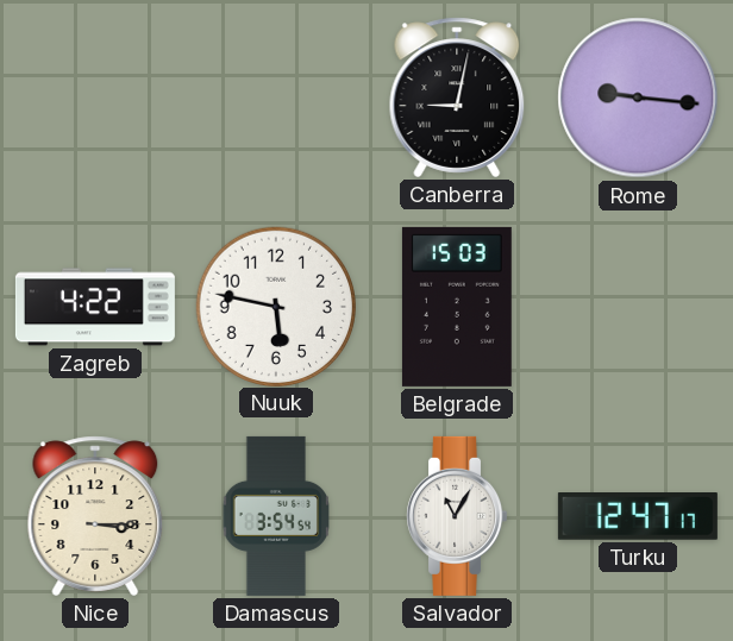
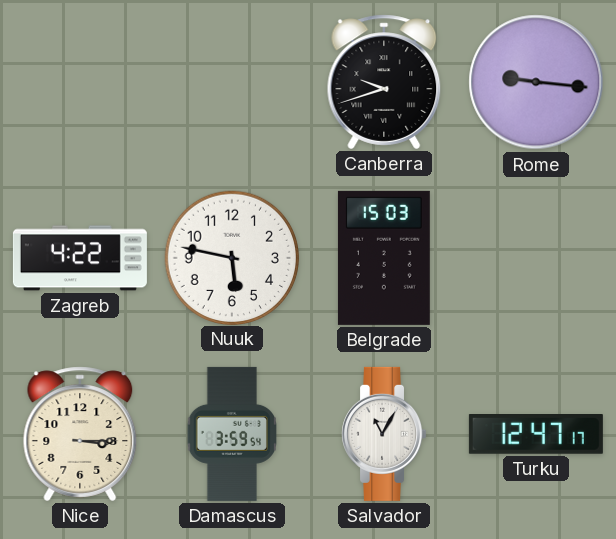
Canberra: 9:02 -> 9:42 (384, 82)
Damascus: 3:54 -> 3:59 (231, 434)
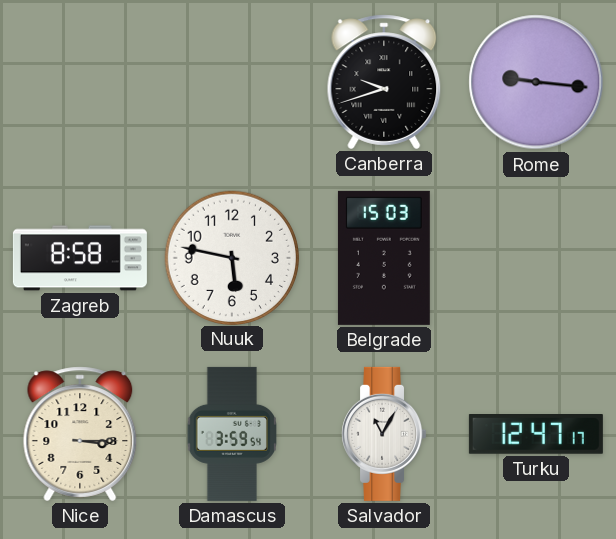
Zagreb: 4:22 -> 8:58 (80, 258)
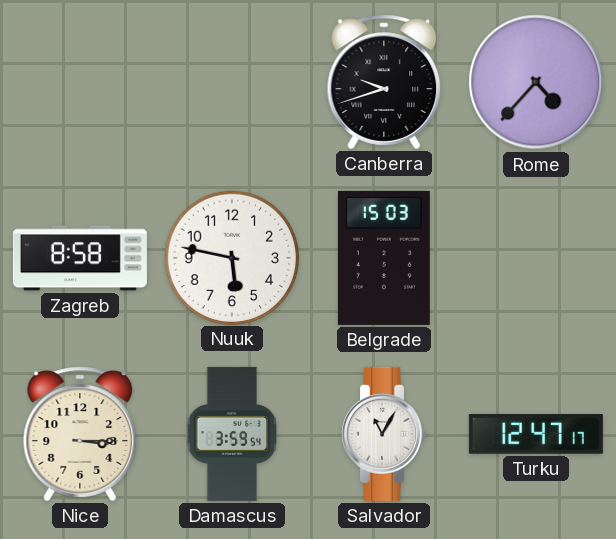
Rome: 9:16 -> 4:37 (536, 82)
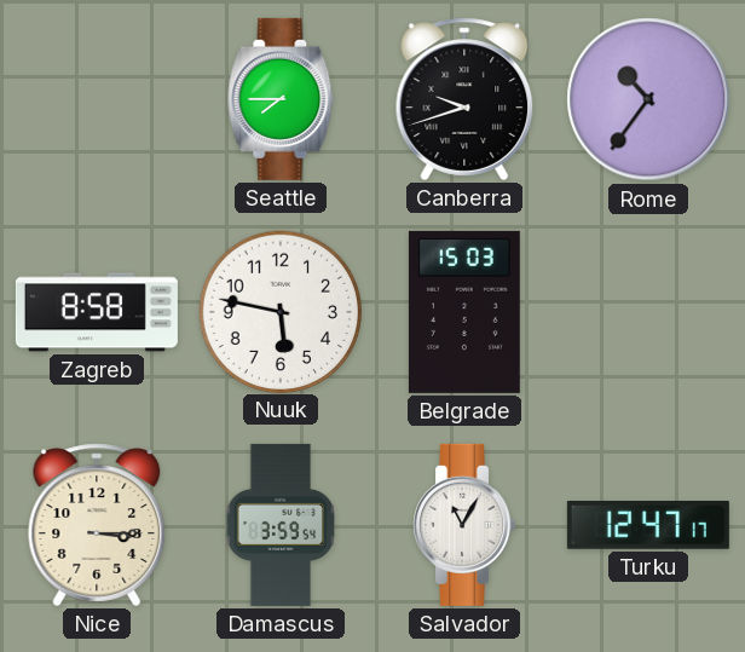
Seattle: none -> 7:45 (281, 99)
Rome: 4:37 -> 10:36 (648, 99)
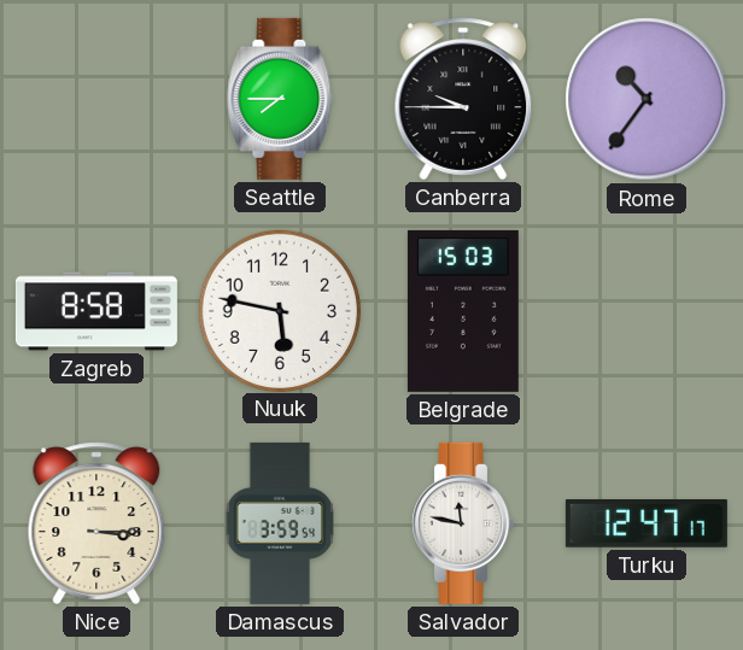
Canberra: 9:42 -> 9:45 (463, 99)
Salvador: 11:05 -> 11:47 (463, 523)
